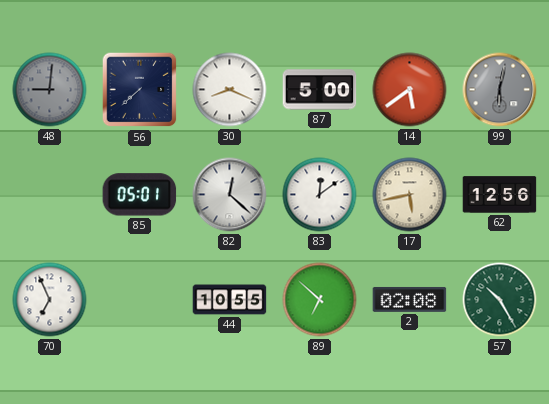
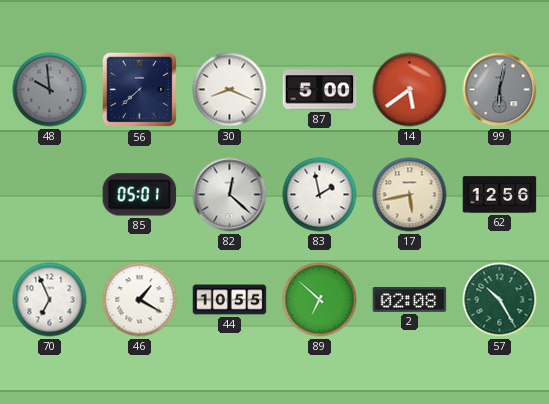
48: 9:01 -> 9:59 (50, 90)
83: 12:09 -> 1:58 (320, 195)
46: none -> 1:20 (140, 300)
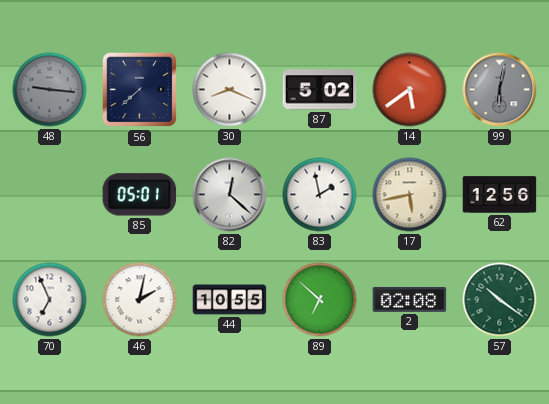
48: 9:59 -> 9:16 (50, 90)
87: 5:00 -> 5:02 (320, 90)
46: 1:20 -> 2:02 (140, 300)
57: 10:25 -> 10:21 (500, 300)
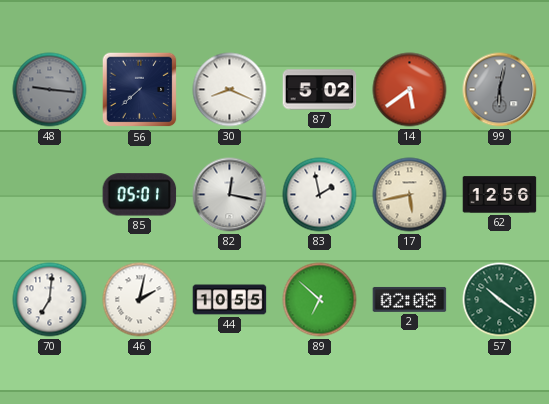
82: 12:22 -> 12:17 (230, 195)
70: 6:56 -> 7:01 (50, 300)
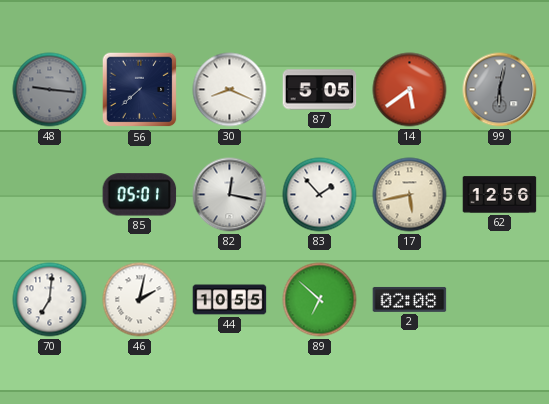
87: 5:02 -> 5:05 (320, 90)
83: 1:58 -> 1:53 (320, 195)
57: 10:21 -> none (500, 300)
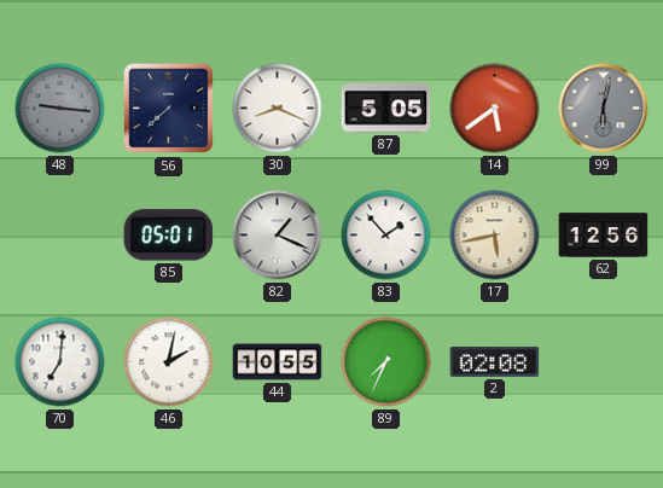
82: 12:17 -> 1:19 (278, 236)
89: 6:52 -> 7:34 (386, 362)
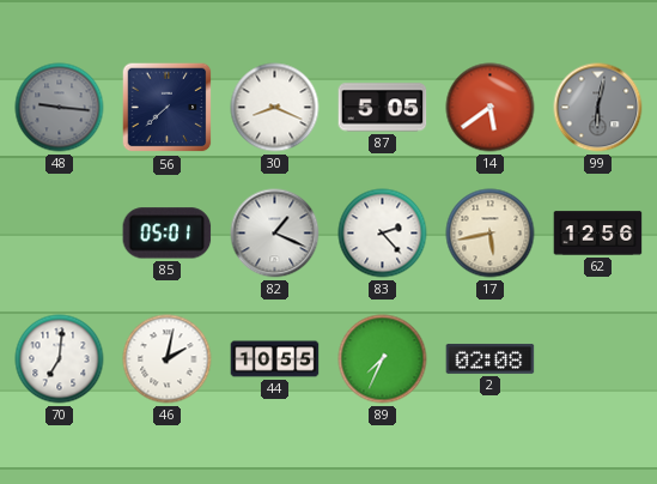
83: 1:53 -> 2:23 (383, 234)
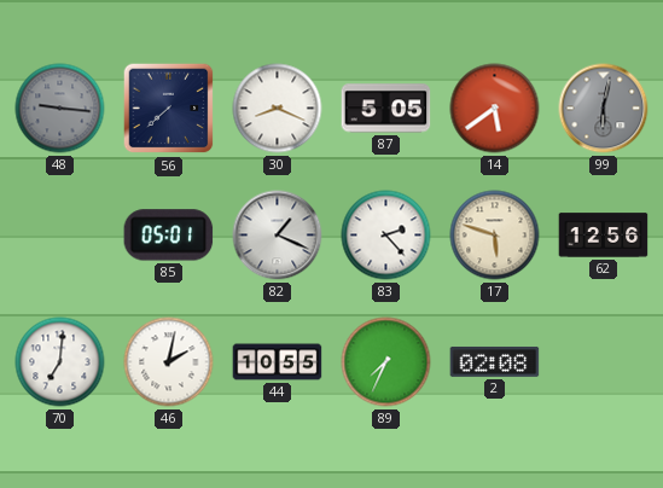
17: 5:43 -> 5:48 (495, 236)
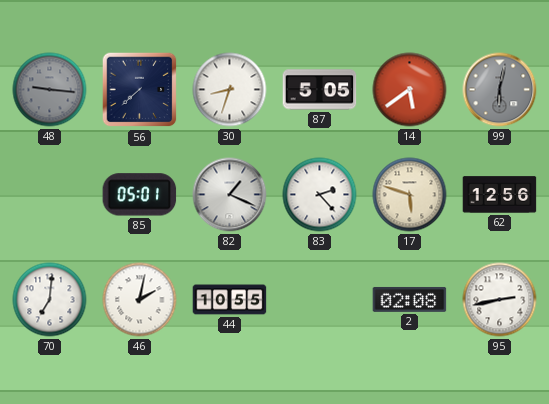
30: 8:19 -> 8:33 (230, 90)
89: 7:34 -> none (386, 362)
95: none -> 2:43 (500, 300)
